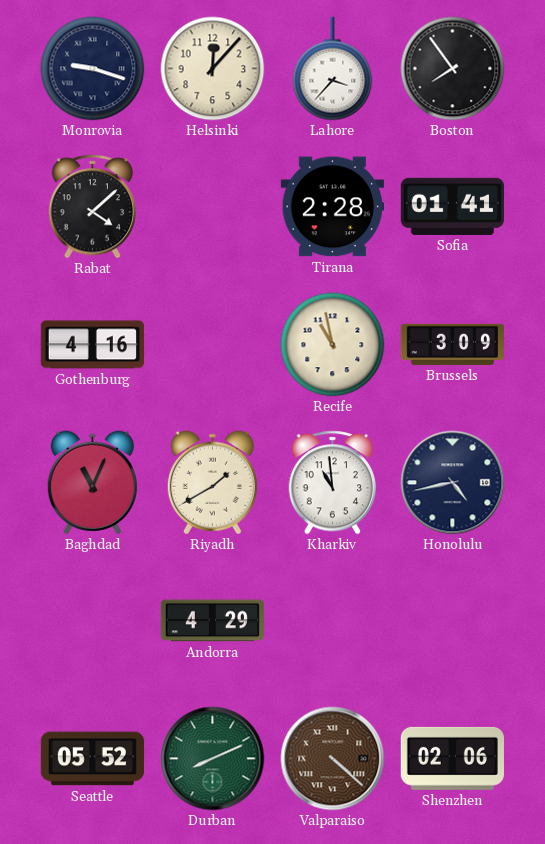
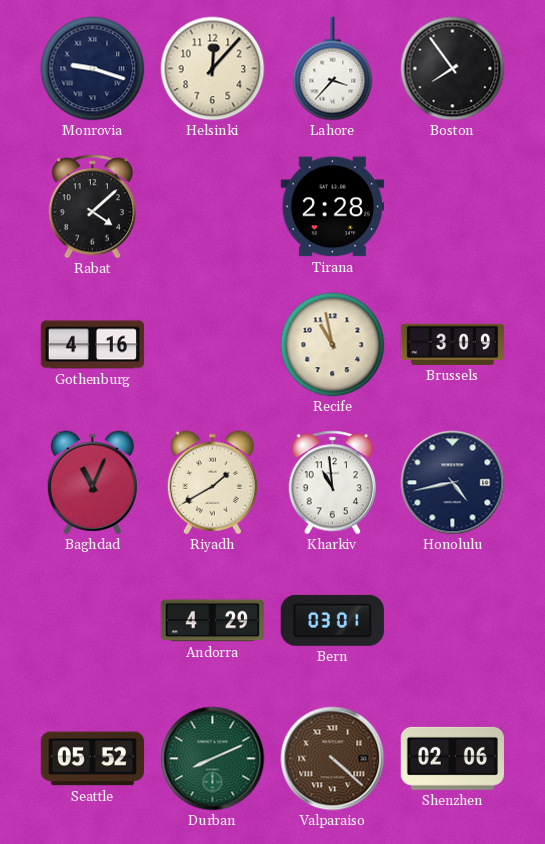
Sofia: 01:41 -> none (452, 206)
Bern: none -> 03:01 (332, 620)
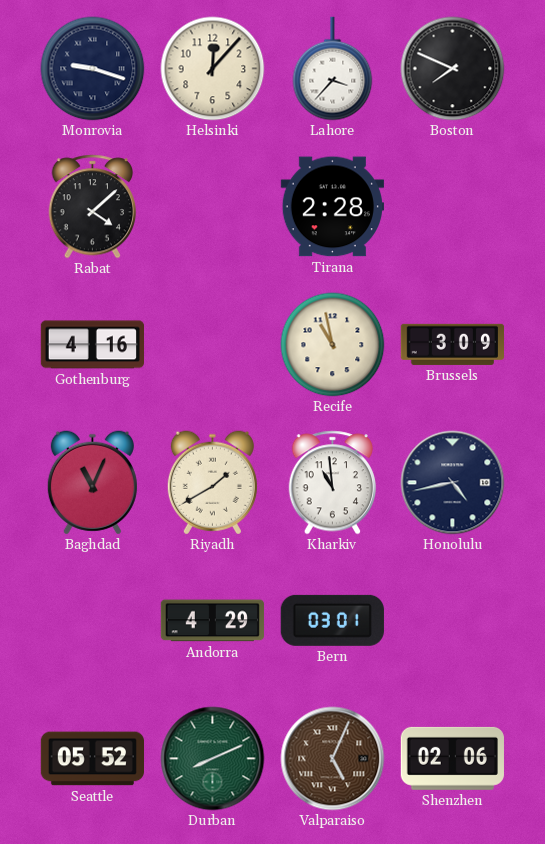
Boston: 7:54 -> 7:49 (453, 69)
Valparaiso: 4:22 -> 5:04 (333, 759)
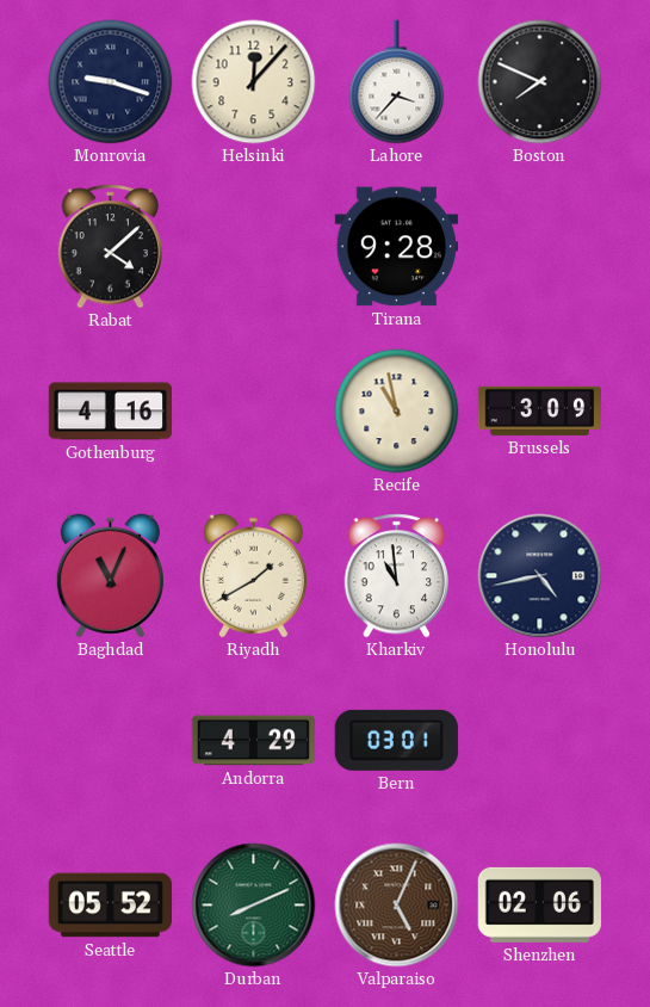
Tirana: 2:28 -> 9:28 (396, 247)
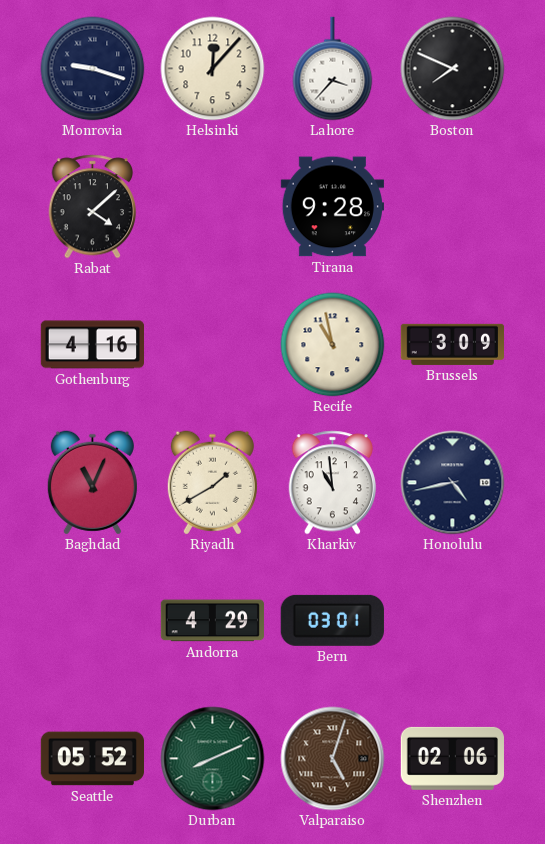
Valparaiso: 5:04 -> 5:03 (333, 759)
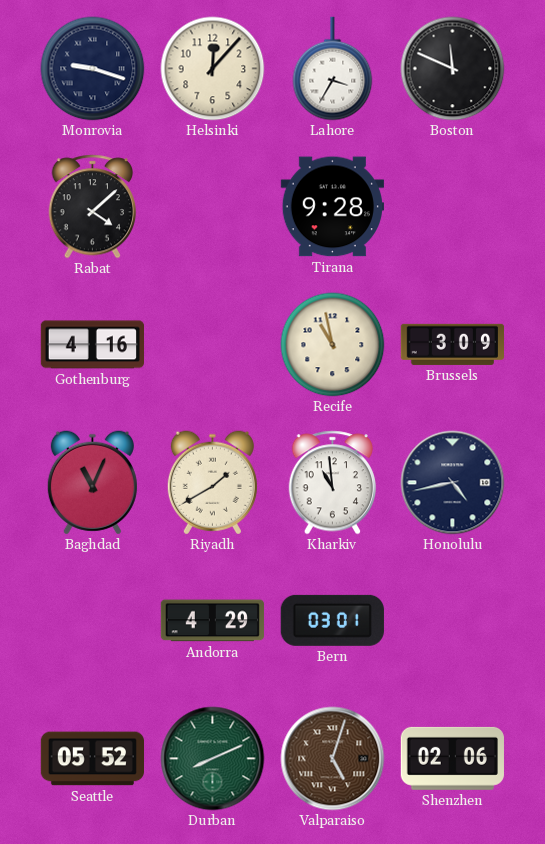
Lahore: 3:37 -> 3:35 (333, 69)
Boston: 7:49 -> 11:49 (453, 69)
